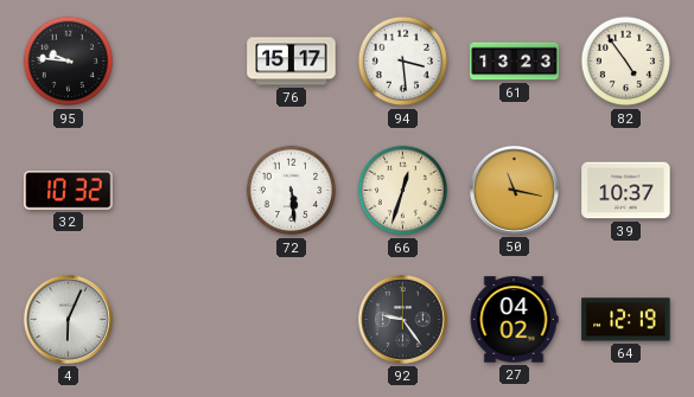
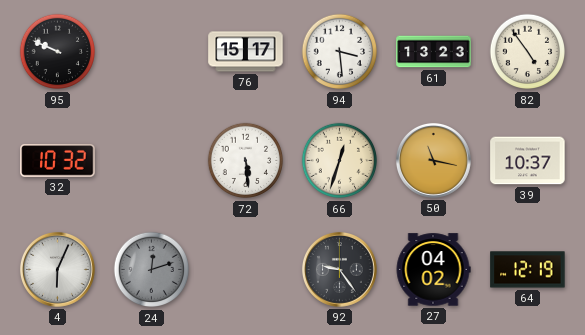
95: 9:46 -> 9:49 (58, 52)
24: none -> 12:12 (152, 270)
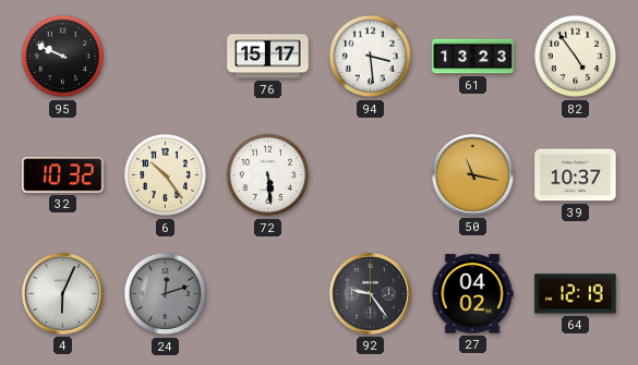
6: none -> 10:24 (166, 175)
66: 12:33 -> none (340, 161)
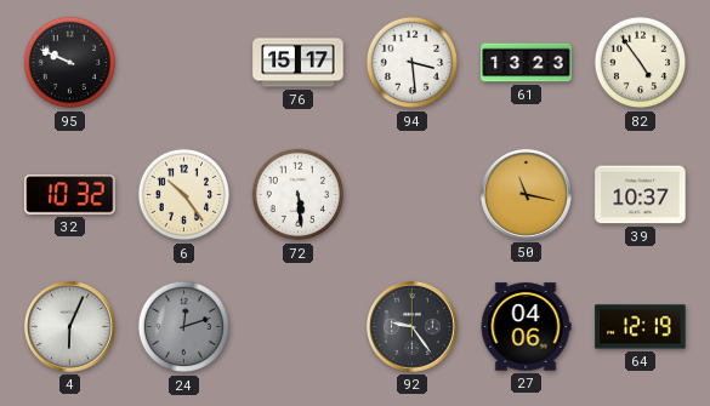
27: 04:02 -> 04:06 (526, 327)
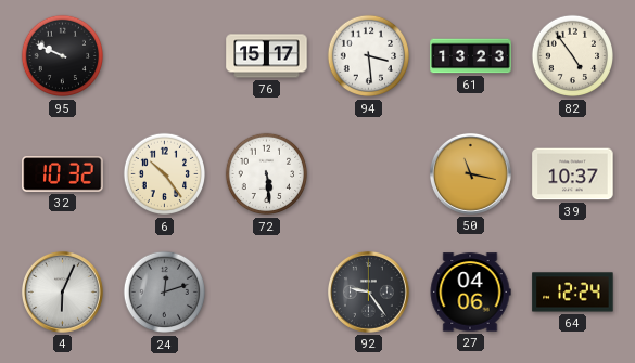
64: 12:19 -> 12:24 (573, 293)
